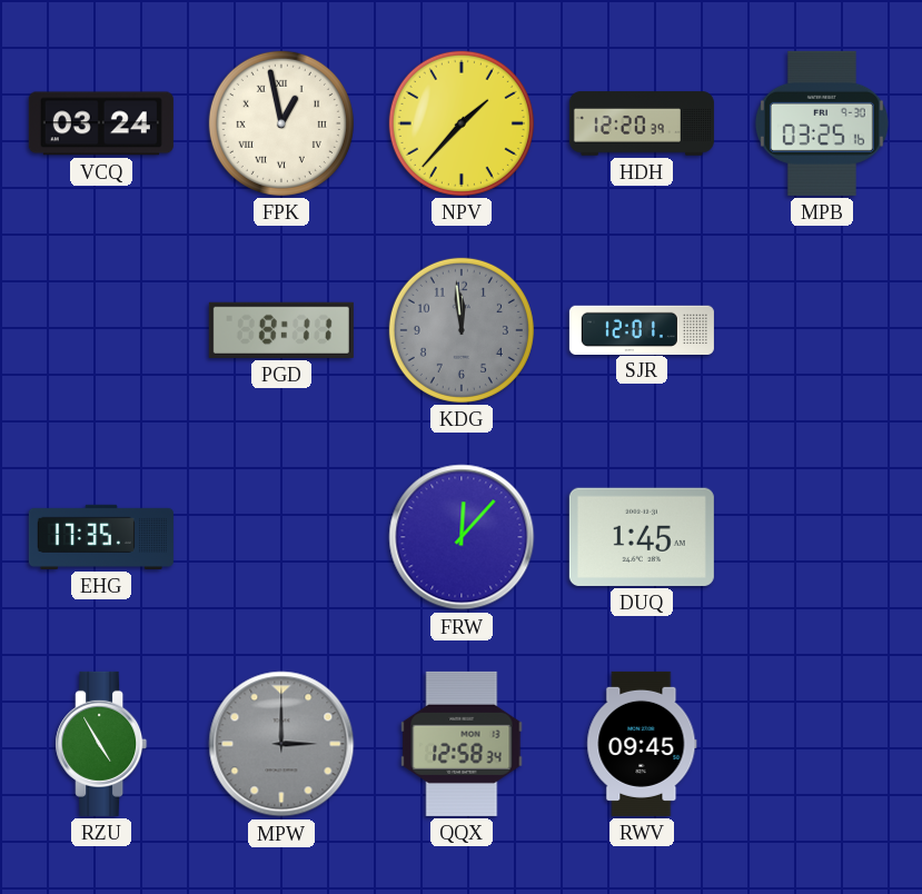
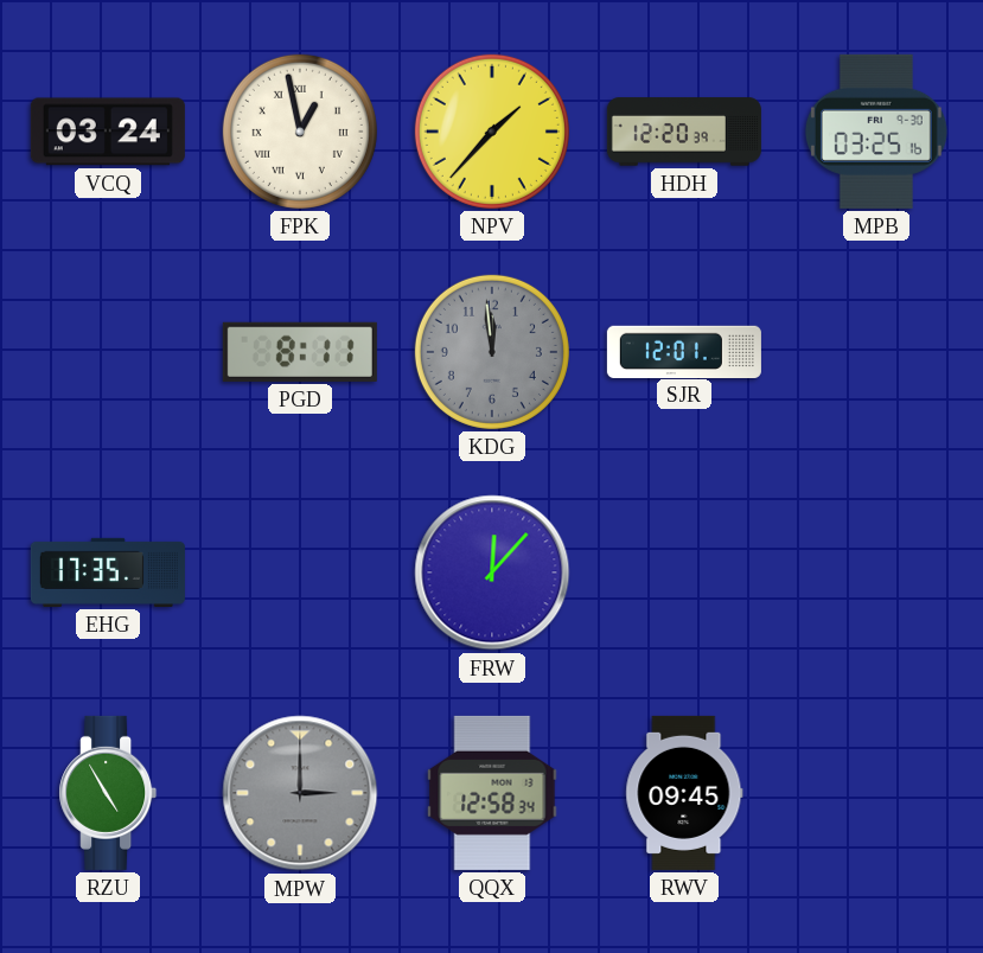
DUQ: 1:45 -> none (642, 537)
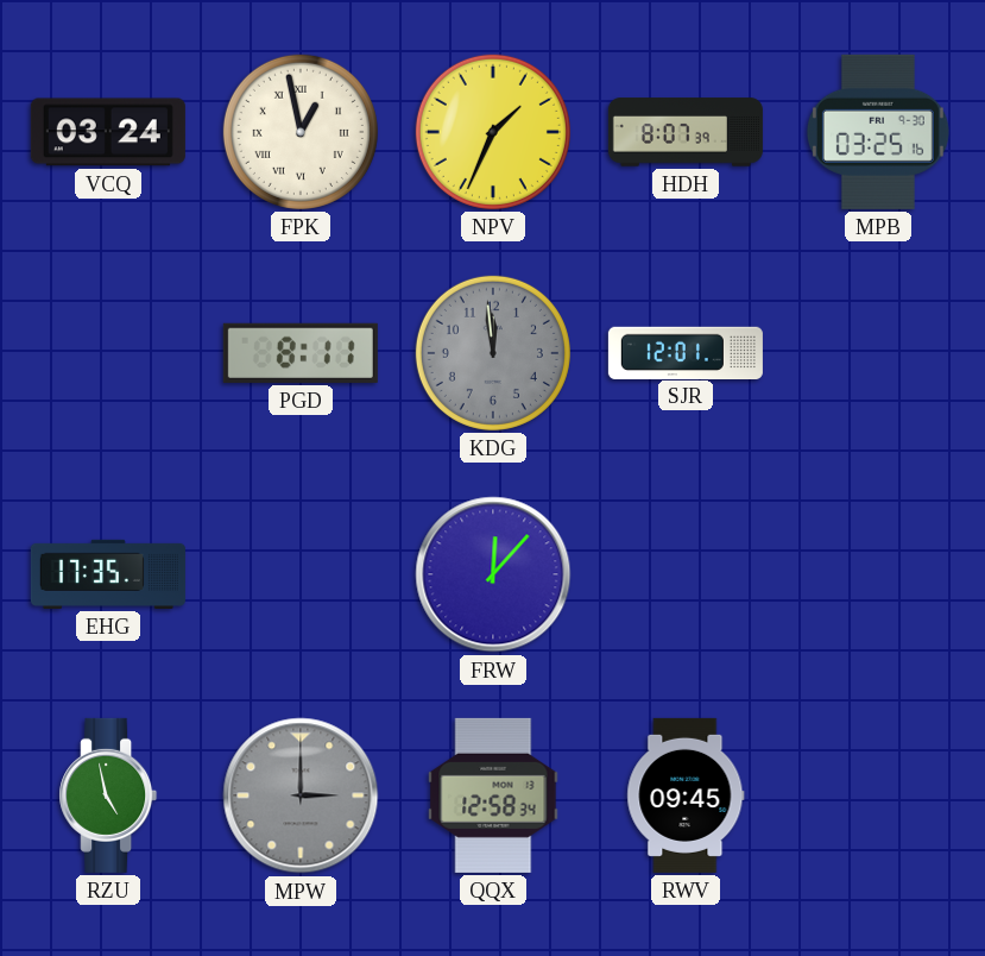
NPV: 1:37 -> 1:34 (493, 132)
HDH: 12:20 -> 8:07 (686, 132)
RZU: 4:55 -> 4:58 (108, 795)
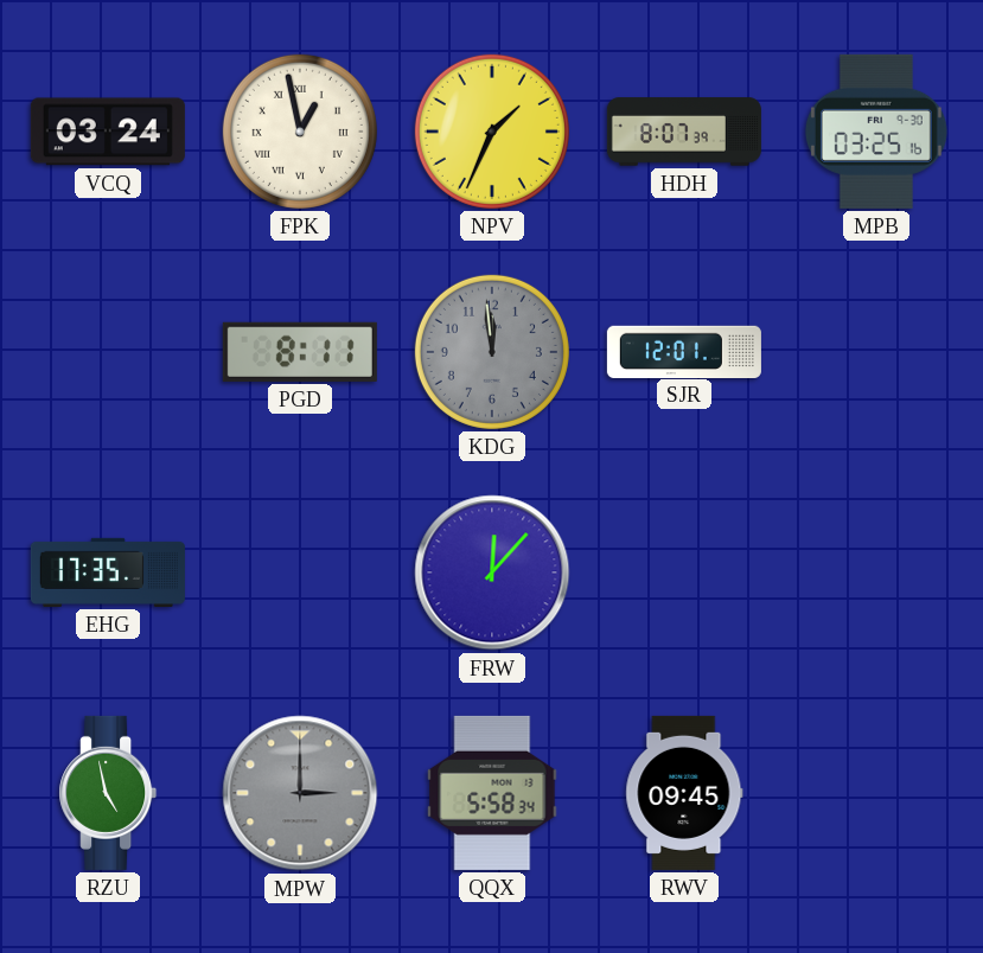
QQX: 12:58 -> 5:58 (492, 793)
